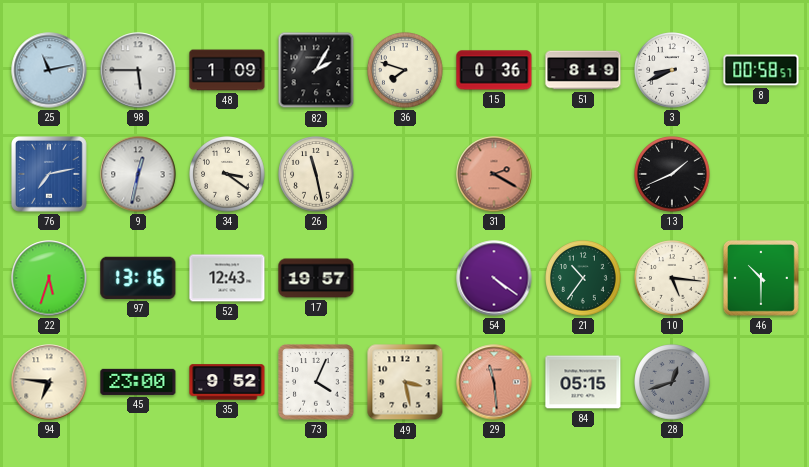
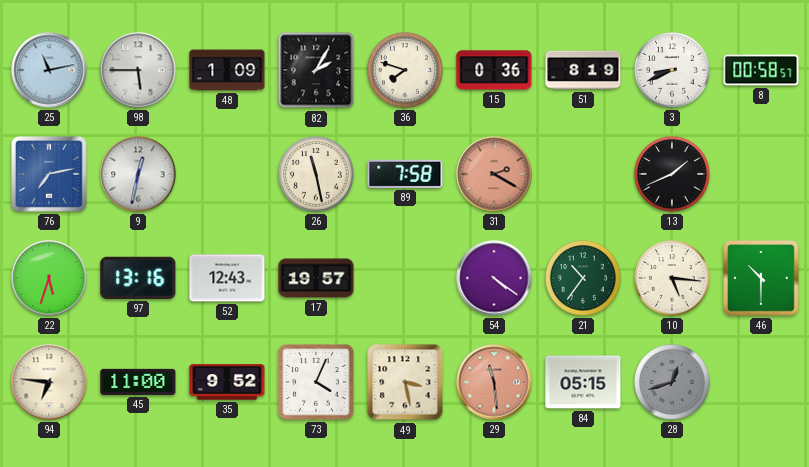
34: 3:21 -> none (227, 174)
89: none -> 7:58 (405, 174)
45: 23:00 -> 11:00 (138, 382)
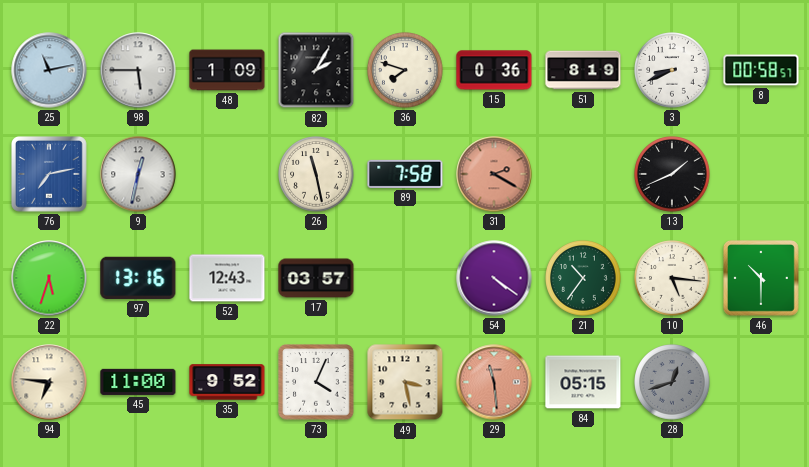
17: 19:57 -> 03:57 (316, 278)
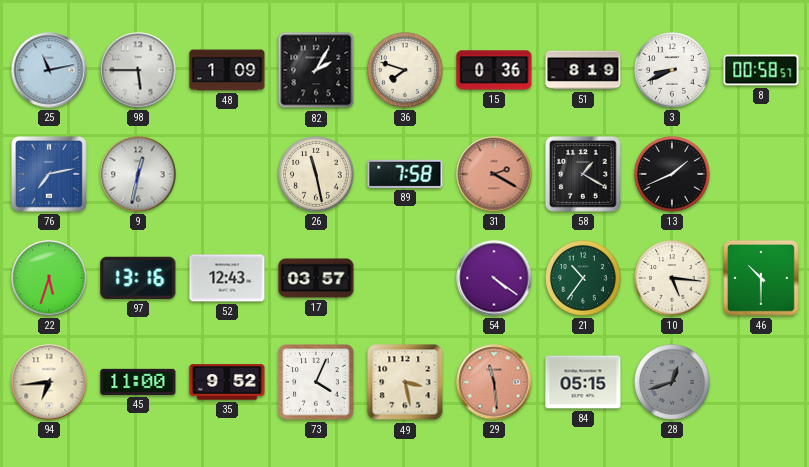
58: none -> 1:20 (584, 175)
94: 6:46 -> 6:44 (49, 382)
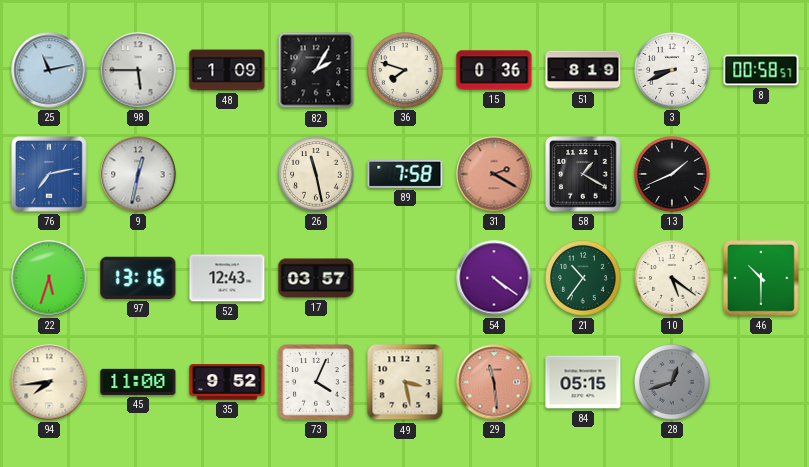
10: 5:16 -> 5:21 (672, 278)
94: 6:44 -> 7:44 (49, 382)
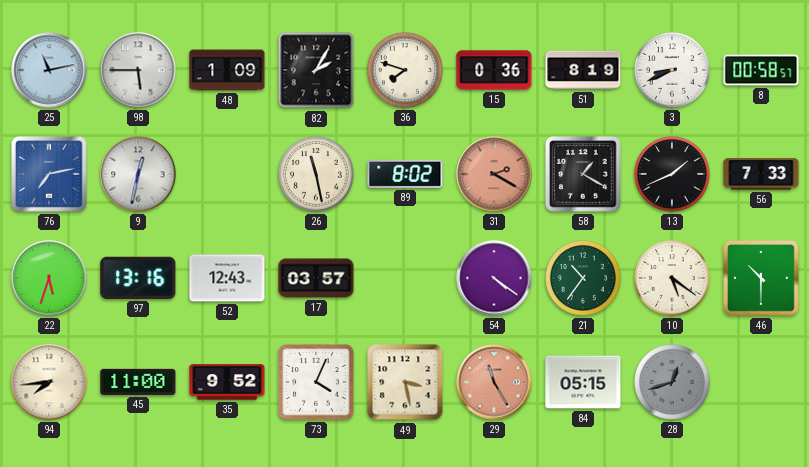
89: 7:58 -> 8:02 (405, 174)
56: none -> 7:33 (761, 174)
29: 11:29 -> 11:25 (494, 382)
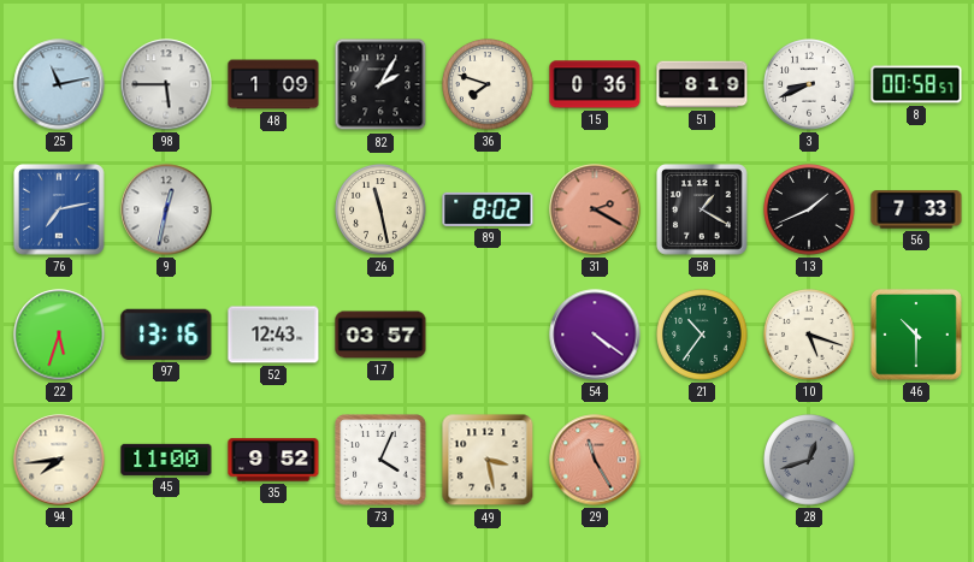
10: 5:21 -> 5:18 (809, 335)
84: 05:15 -> none (583, 382)
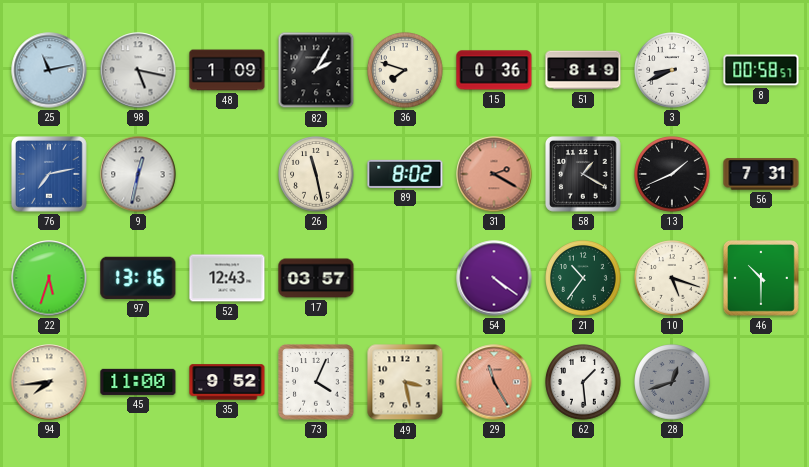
98: 5:45 -> 5:17 (138, 70)
56: 7:33 -> 7:31 (761, 174)
62: none -> 1:29 (583, 382)
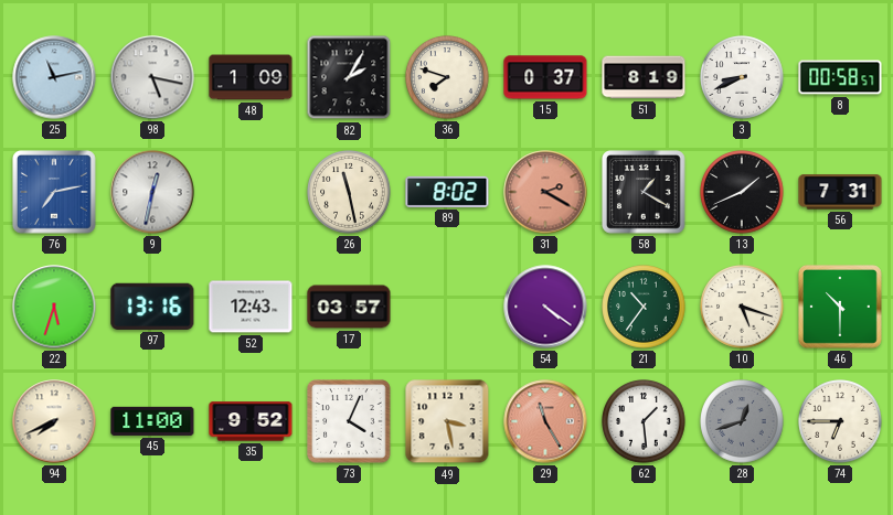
15: 0:36 -> 0:37 (545, 77)
94: 7:44 -> 7:41 (54, 421)
74: none -> 6:45 (840, 421)
